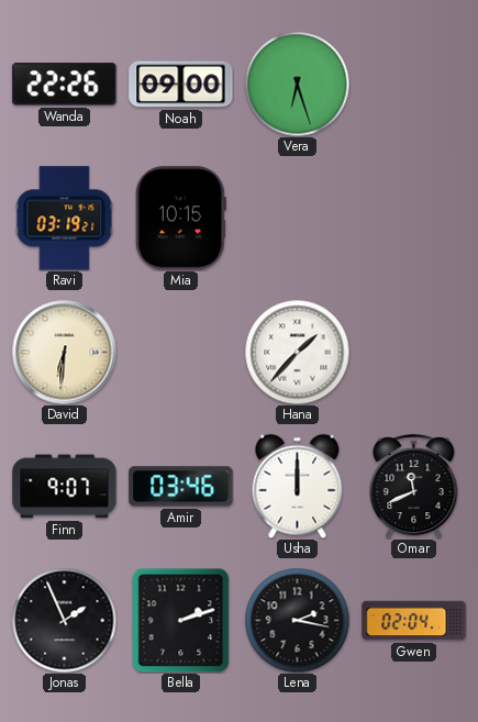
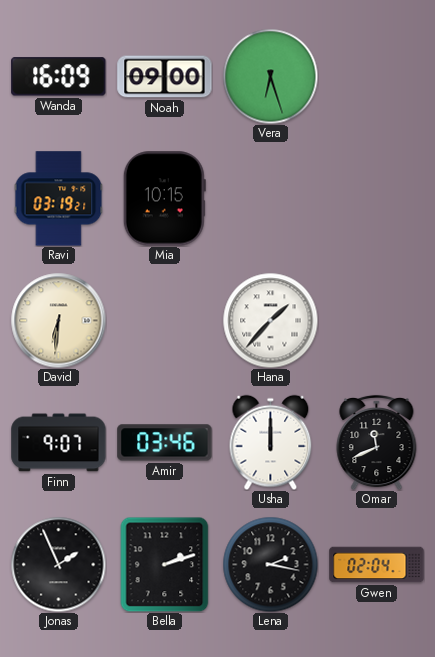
Wanda: 22:26 -> 16:09 (59, 77)
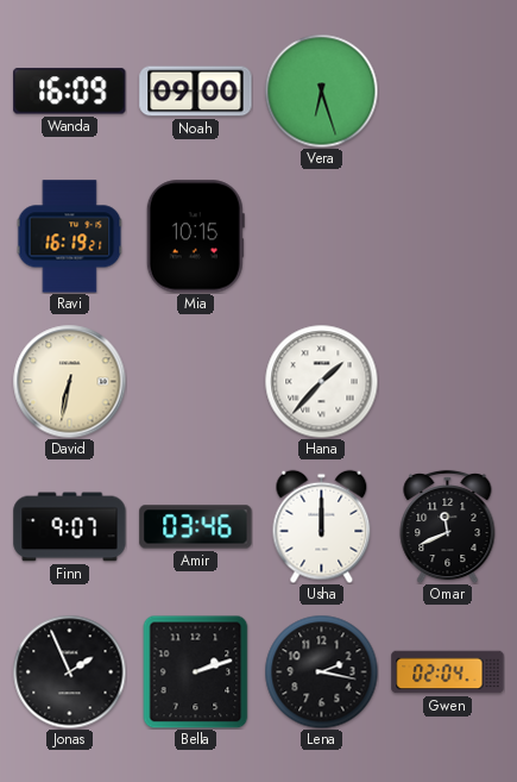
Ravi: 03:19 -> 16:19 (70, 237)
David: 6:31 -> 6:32 (69, 381)
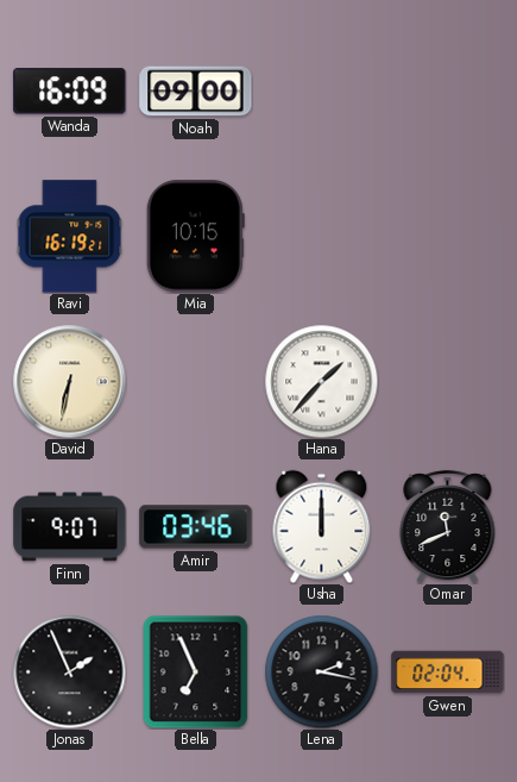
Vera: 6:27 -> none (321, 90)
Bella: 2:12 -> 6:56 (196, 671)
